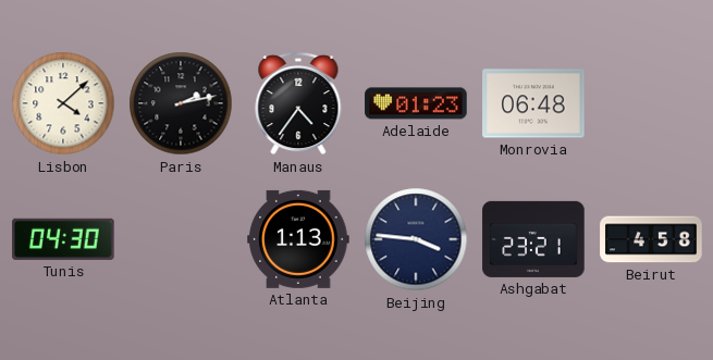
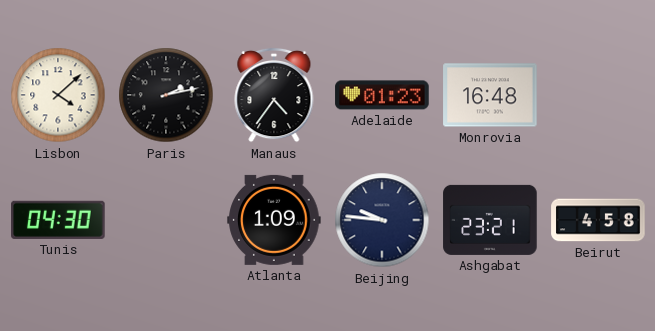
Monrovia: 06:48 -> 16:48 (490, 95)
Atlanta: 1:13 -> 1:09 (274, 220)
Beijing: 3:46 -> 9:46 (382, 220)
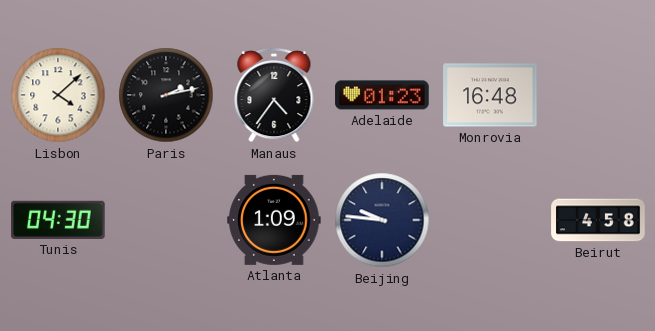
Ashgabat: 23:21 -> none (490, 220)
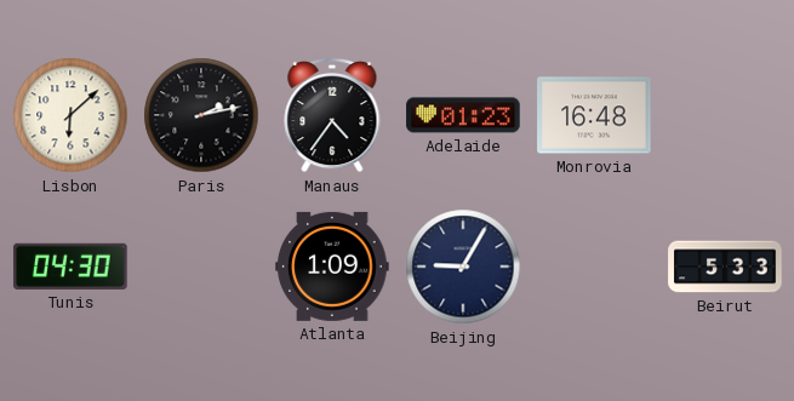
Lisbon: 4:08 -> 6:08 (70, 115)
Beijing: 9:46 -> 9:05 (463, 267)
Beirut: 4:58 -> 5:33 (725, 267)
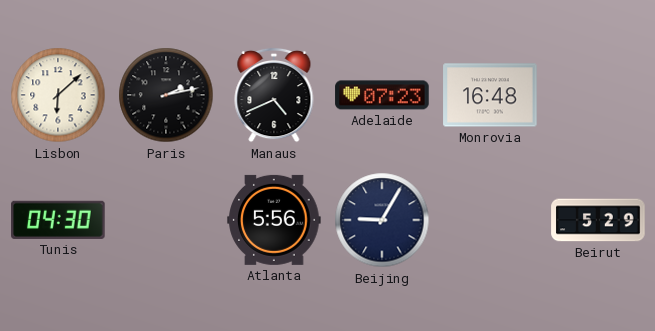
Manaus: 4:36 -> 4:41 (274, 95)
Adelaide: 01:23 -> 07:23 (382, 95)
Atlanta: 1:09 -> 5:56 (274, 220)
Beirut: 5:33 -> 5:29 (598, 220)
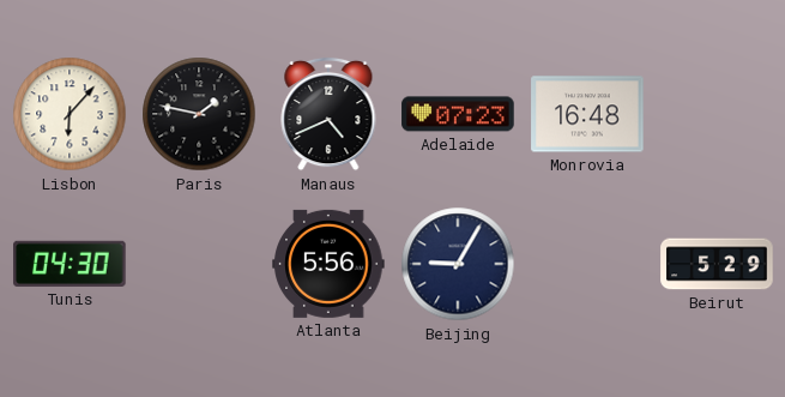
Lisbon: 6:08 -> 6:07 (70, 114)
Paris: 2:13 -> 1:47 (199, 114)
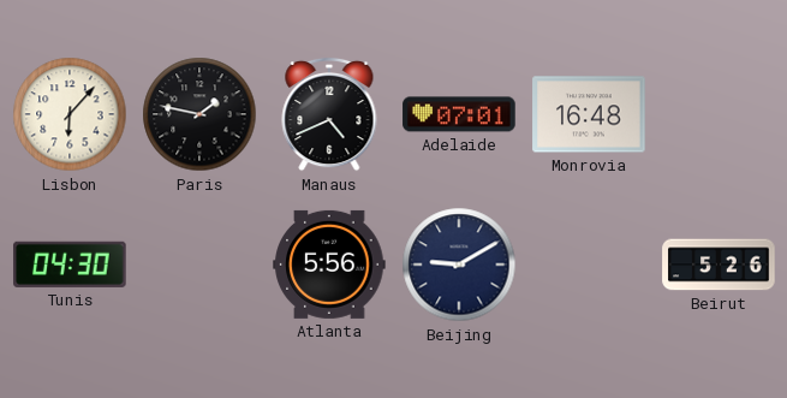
Adelaide: 07:23 -> 07:01 (459, 114)
Beijing: 9:05 -> 9:10 (459, 265)
Beirut: 5:29 -> 5:26 (719, 265)
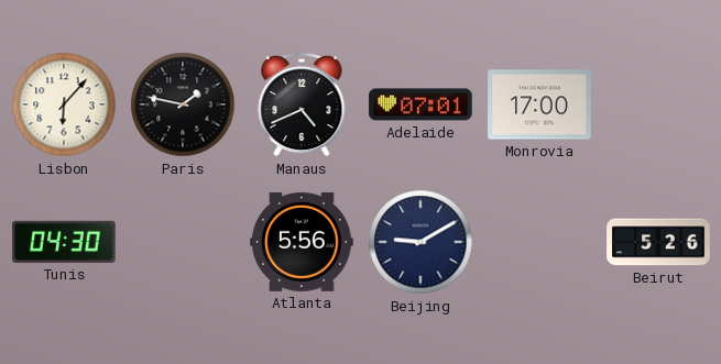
Monrovia: 16:48 -> 17:00 (539, 104)
